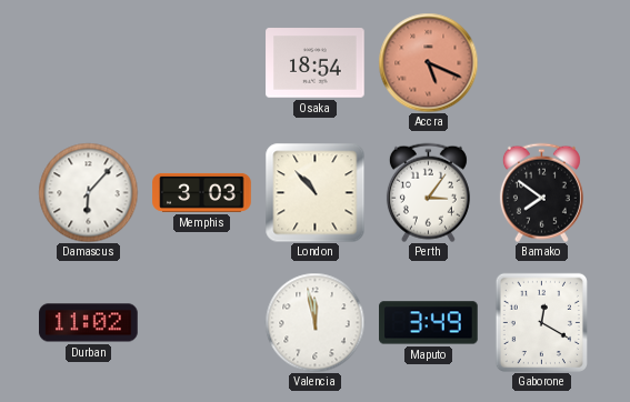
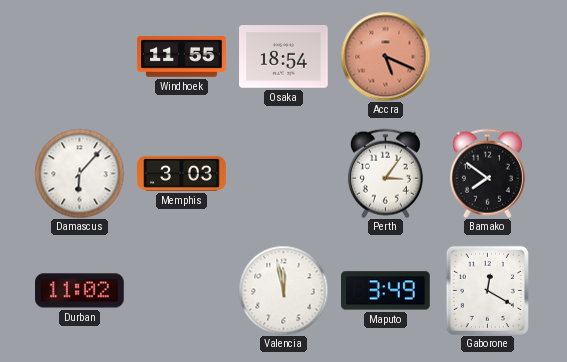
Windhoek: none -> 11:55 (182, 57)
London: 10:53 -> none (314, 192)
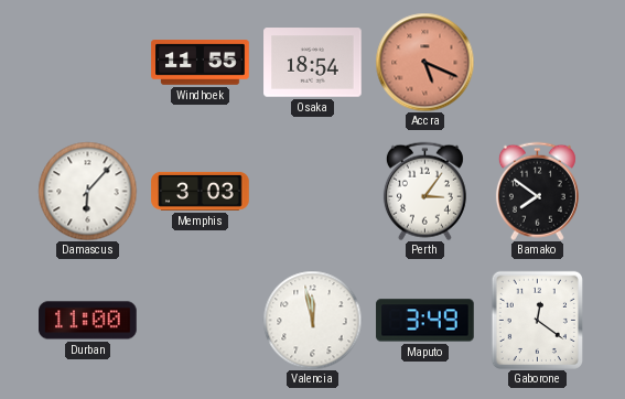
Durban: 11:02 -> 11:00 (88, 321)
Gaborone: 12:20 -> 12:21 (537, 320)
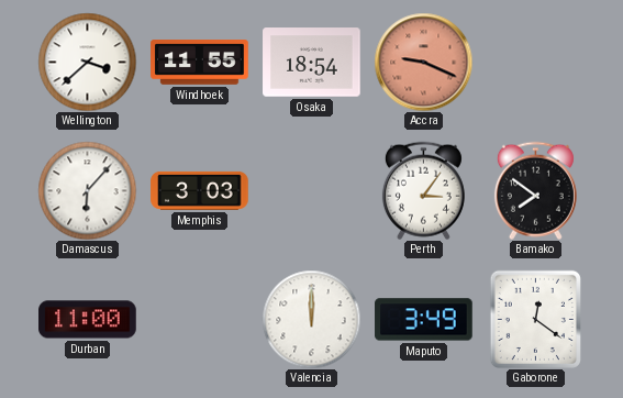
Wellington: none -> 3:38 (87, 62)
Accra: 5:19 -> 9:19 (423, 62)
Valencia: 11:58 -> 12:00 (311, 319)
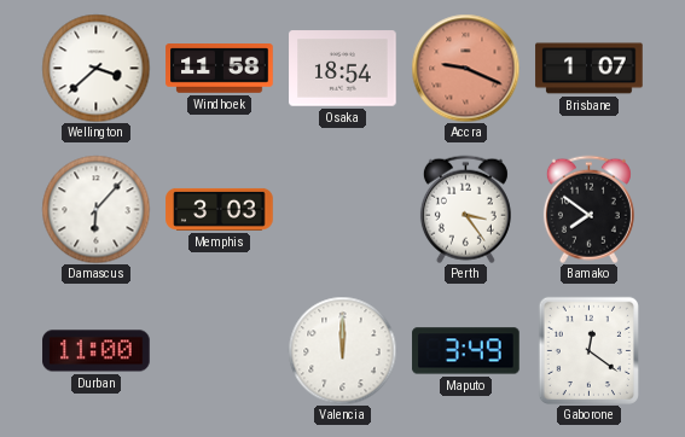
Windhoek: 11:55 -> 11:58 (220, 69)
Brisbane: none -> 1:07 (590, 69)
Perth: 3:06 -> 3:24 (465, 209)
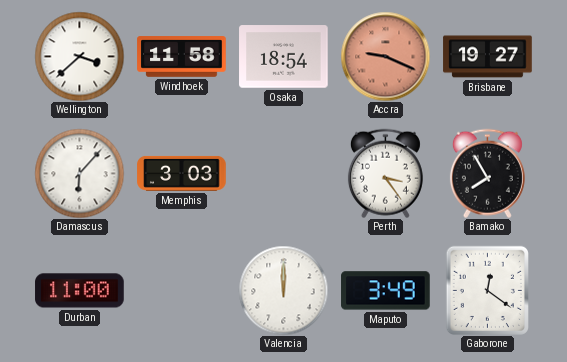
Brisbane: 1:07 -> 19:27 (488, 57)
Bamako: 7:51 -> 7:55 (487, 173)
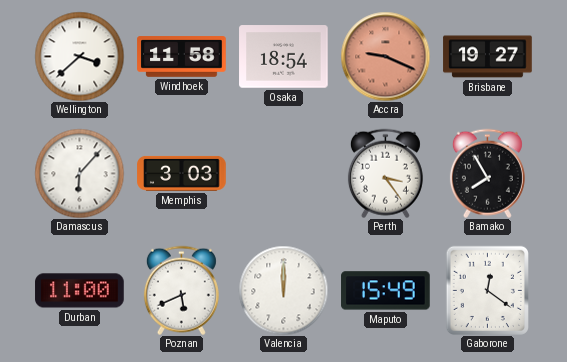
Poznan: none -> 5:41 (181, 290)
Maputo: 3:49 -> 15:49 (386, 291)
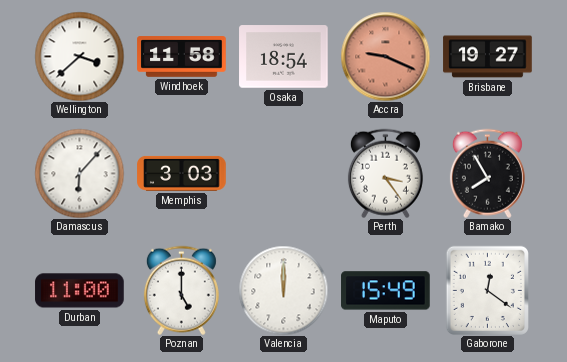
Poznan: 5:41 -> 5:00 (181, 290)
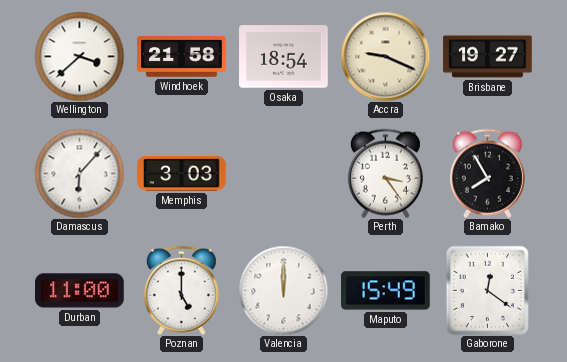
Windhoek: 11:58 -> 21:58 (182, 57)
Accra dial: salmon -> cream (385, 56)
